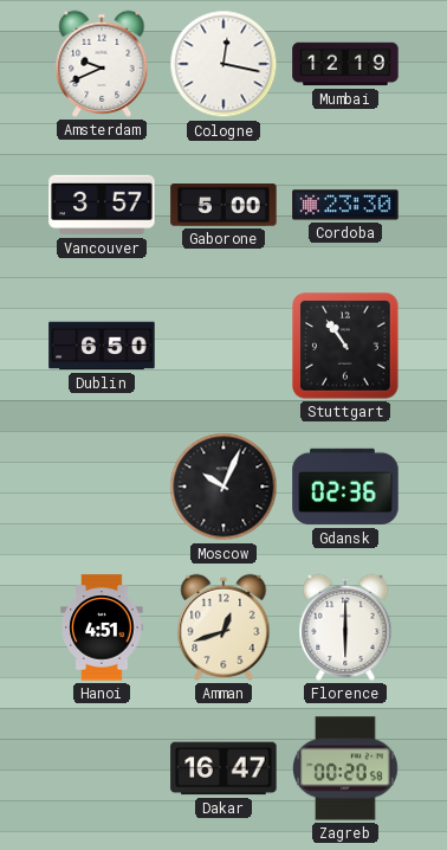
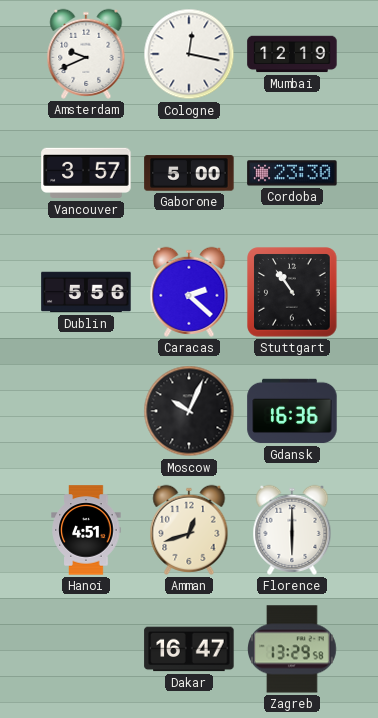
Dublin: 6:50 -> 5:56 (86, 292)
Caracas: none -> 2:22 (189, 292)
Gdansk: 02:36 -> 16:36 (292, 411)
Zagreb: 00:20 -> 13:29 (293, 649)
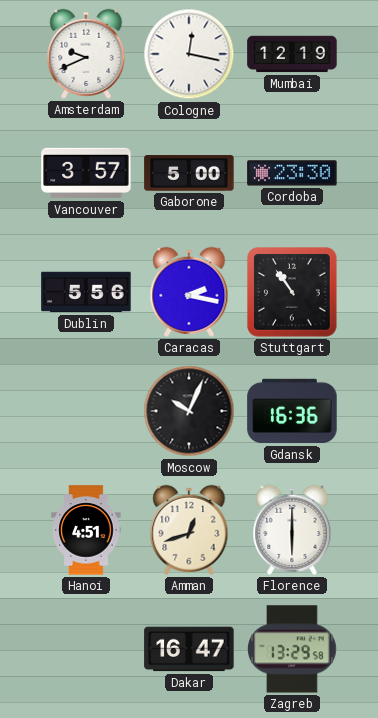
Caracas: 2:22 -> 2:17 (189, 292)
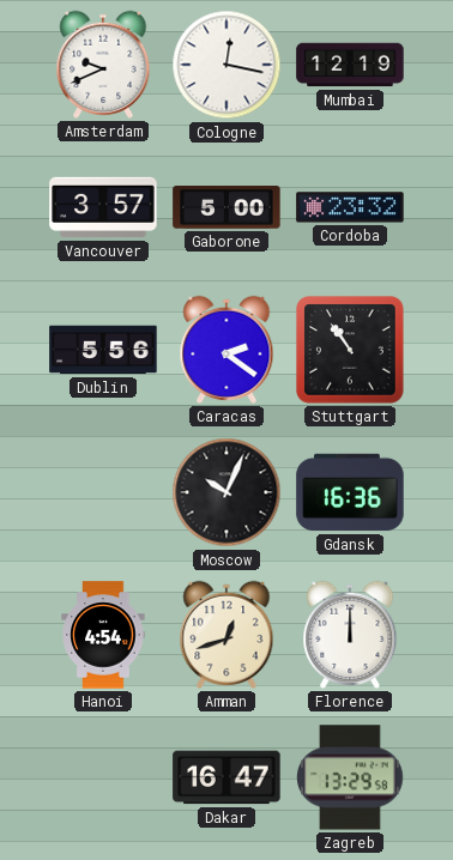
Cordoba: 23:30 -> 23:32 (350, 207)
Caracas: 2:17 -> 2:21 (226, 350)
Hanoi: 4:51 -> 4:54 (103, 635)
Florence: 6:00 -> 12:00 (350, 635)
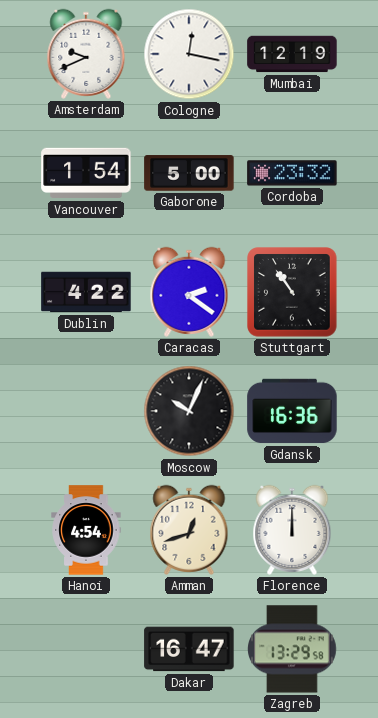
Vancouver: 3:57 -> 1:54 (86, 173)
Dublin: 5:56 -> 4:22 (86, 292)
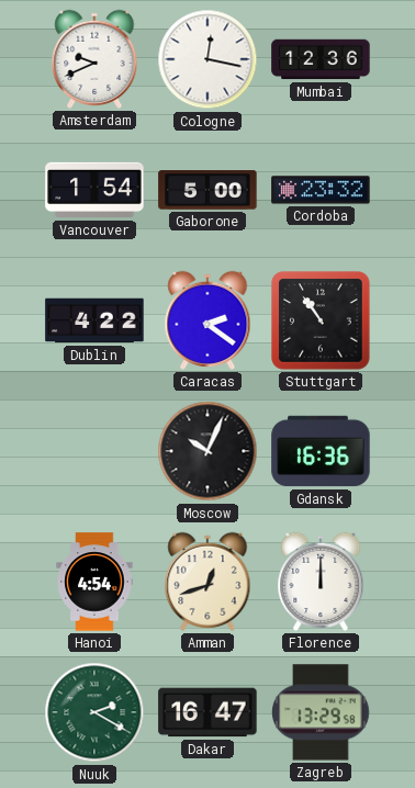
Mumbai: 12:19 -> 12:36 (321, 59)
Nuuk: none -> 2:20 (94, 712)
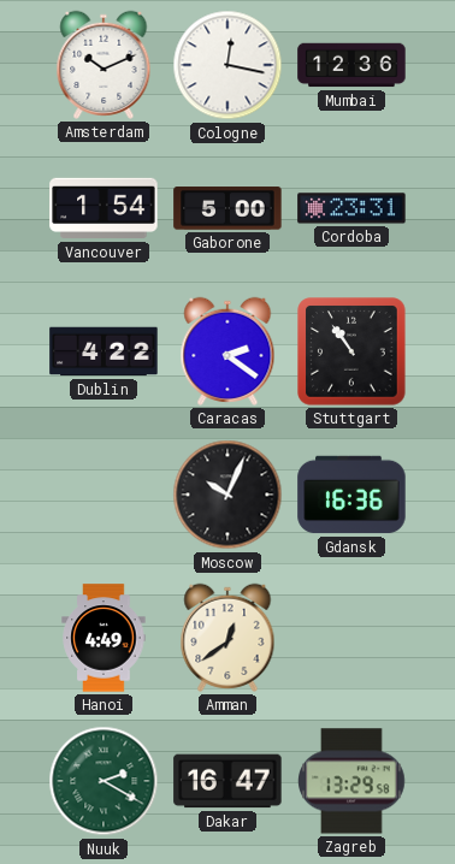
Amsterdam: 9:41 -> 10:11 (104, 65)
Cordoba: 23:32 -> 23:31 (351, 208)
Hanoi: 4:54 -> 4:49 (104, 638)
Amman: 12:42 -> 12:39 (227, 638)
Florence: 12:00 -> none (321, 582)
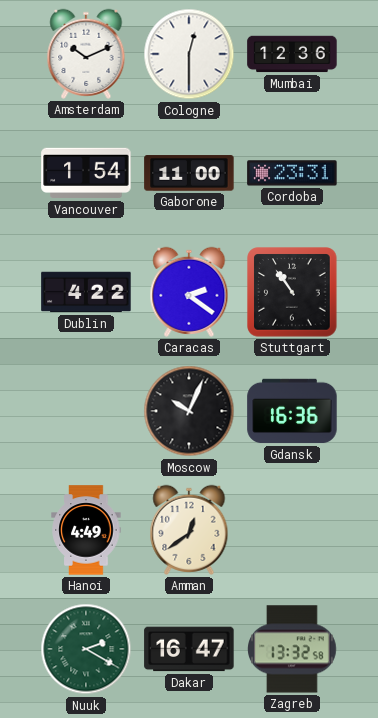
Cologne: 12:17 -> 12:30 (189, 54)
Gaborone: 5:00 -> 11:00 (189, 173)
Zagreb: 13:29 -> 13:32 (293, 649)
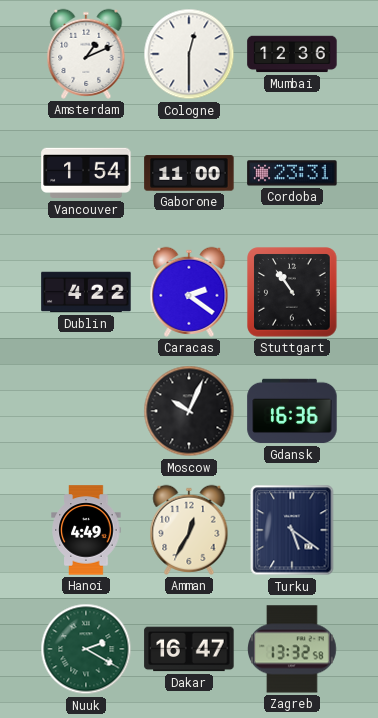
Amsterdam: 10:11 -> 1:11 (86, 54)
Amman: 12:39 -> 12:35 (189, 530)
Turku: none -> 5:21 (292, 530)
